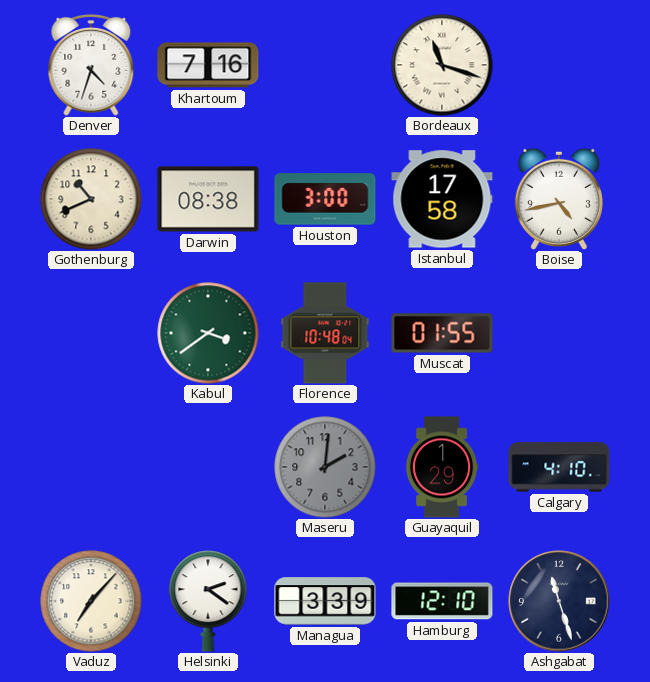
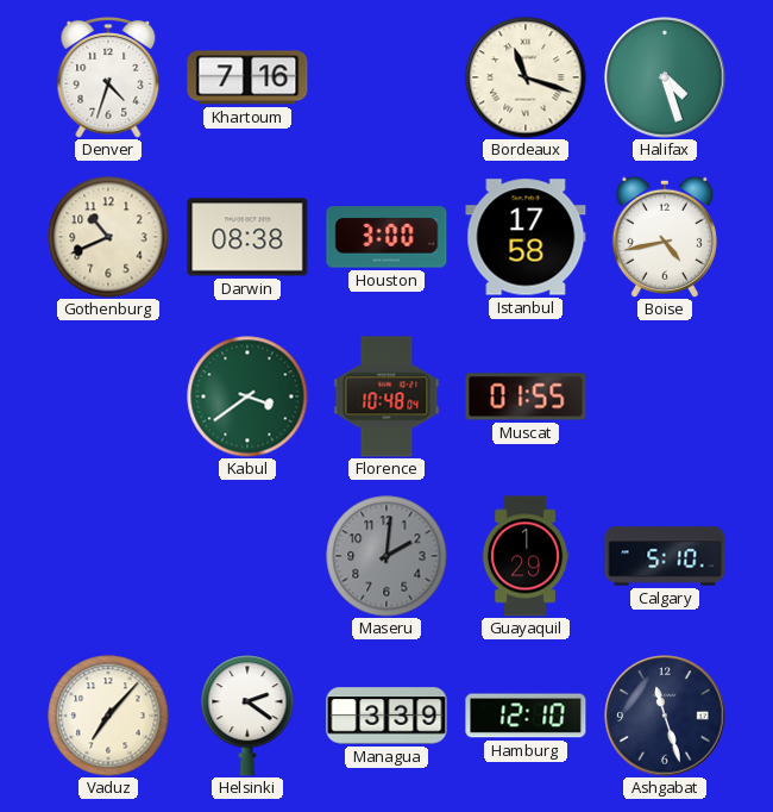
Halifax: none -> 4:27 (665, 77)
Calgary: 4:10 -> 5:10 (665, 556)
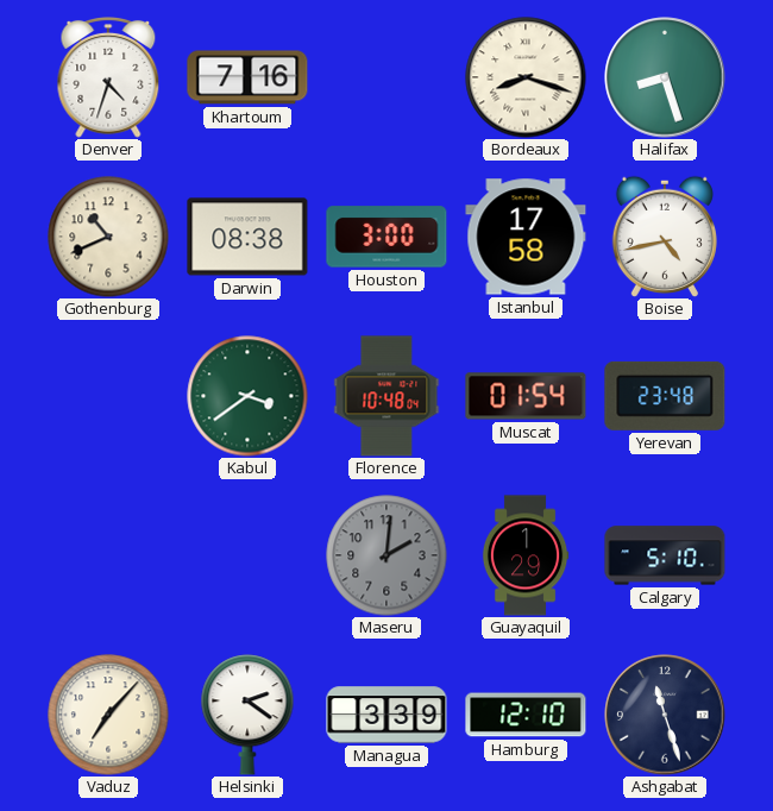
Bordeaux: 11:18 -> 8:18 (526, 77)
Halifax: 4:27 -> 8:27 (665, 77)
Muscat: 01:55 -> 01:54 (526, 396)
Yerevan: none -> 23:48 (665, 396)
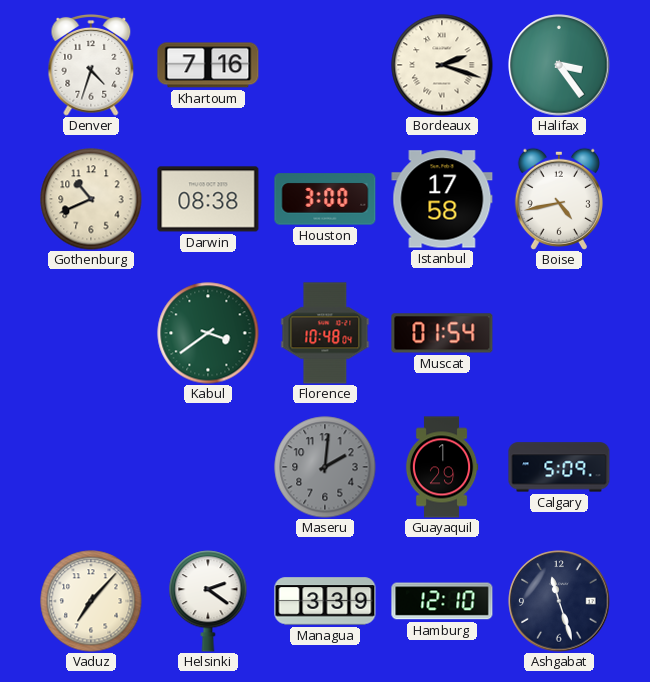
Bordeaux: 8:18 -> 2:18 (442, 65)
Halifax: 8:27 -> 3:24 (559, 65)
Yerevan: 23:48 -> none (665, 396)
Calgary: 5:10 -> 5:09 (559, 467)
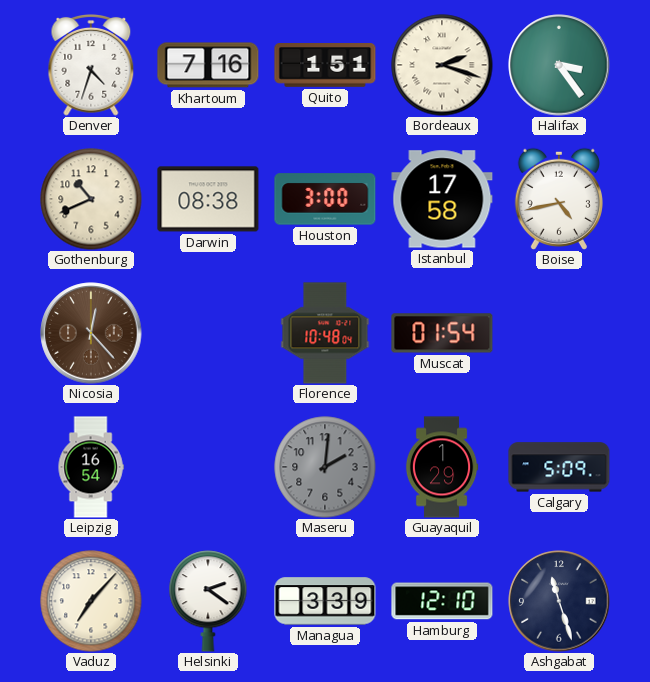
Quito: none -> 1:51 (325, 66)
Nicosia: none -> 12:23 (91, 333)
Kabul: 3:39 -> none (208, 333)
Leipzig: none -> 16:54 (91, 467)
